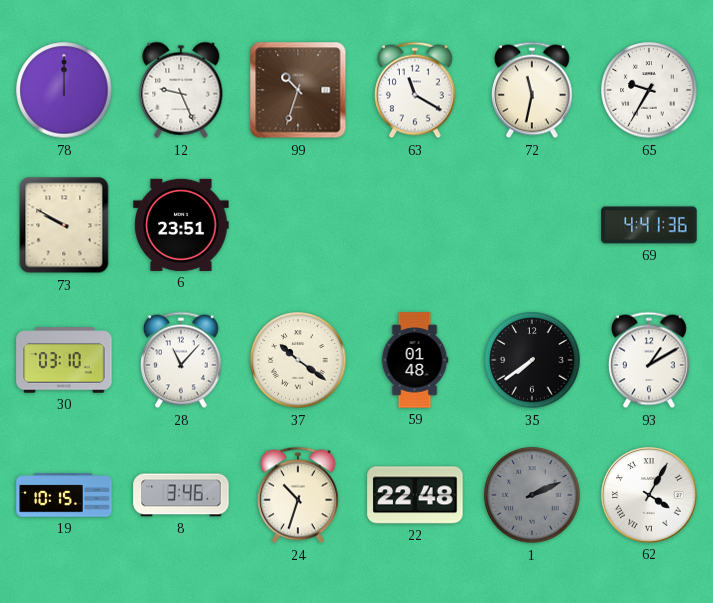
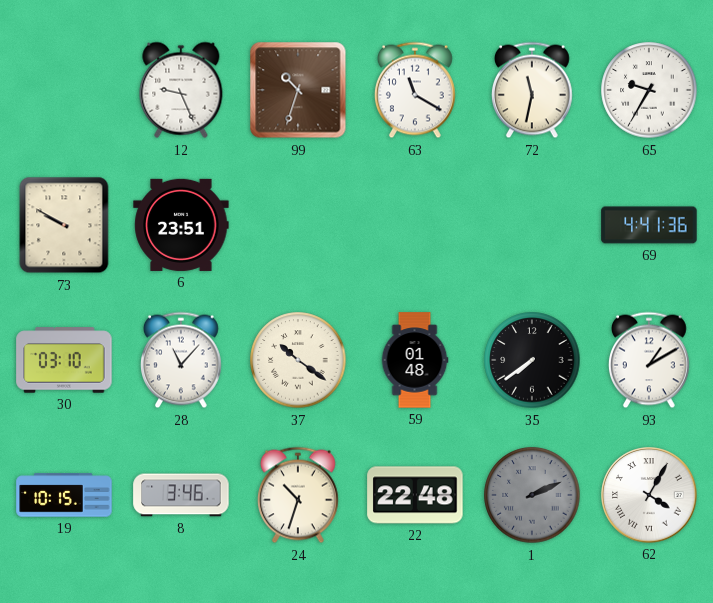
78: 12:00 -> none (64, 90)
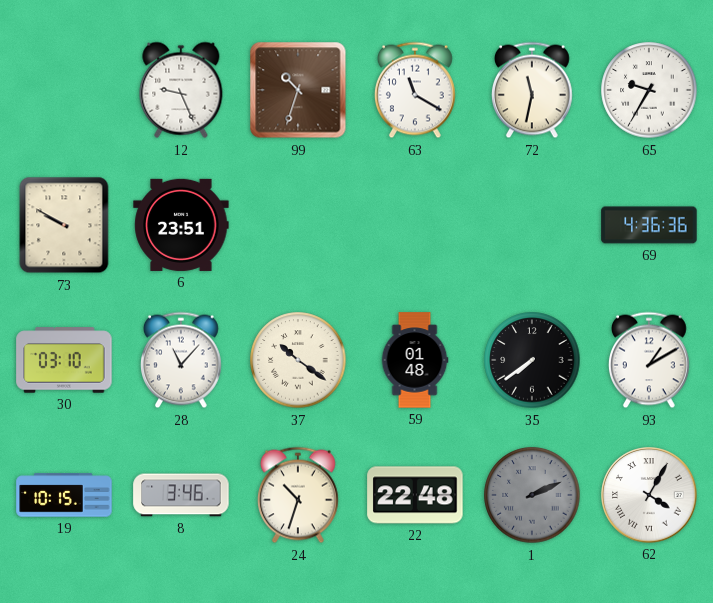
69: 4:41 -> 4:36 (649, 225)
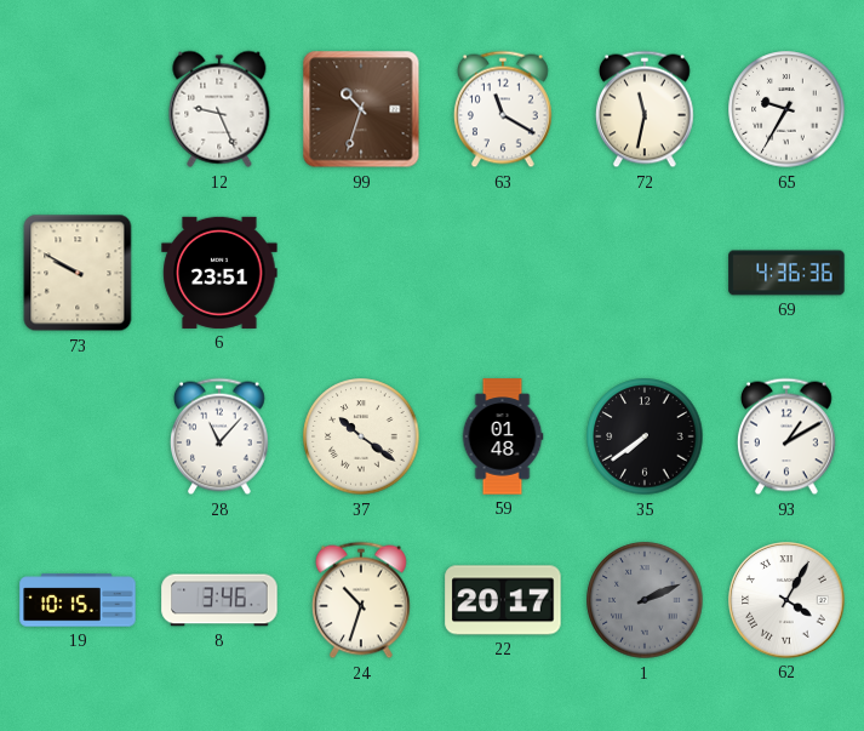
30: 03:10 -> none (64, 360)
22: 22:48 -> 20:17 (503, 600)
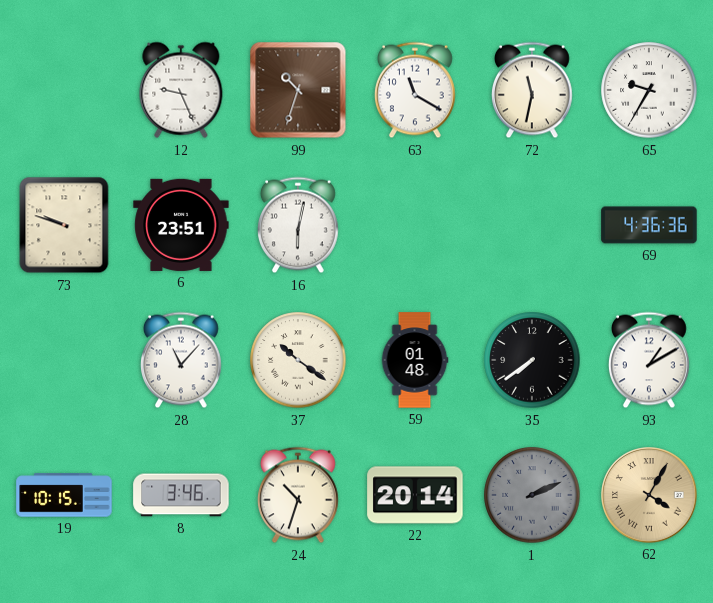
73: 9:50 -> 9:48 (64, 225)
16: none -> 6:02 (298, 225)
22: 20:17 -> 20:14 (415, 495)
62 dial: white -> champagne (649, 495)
